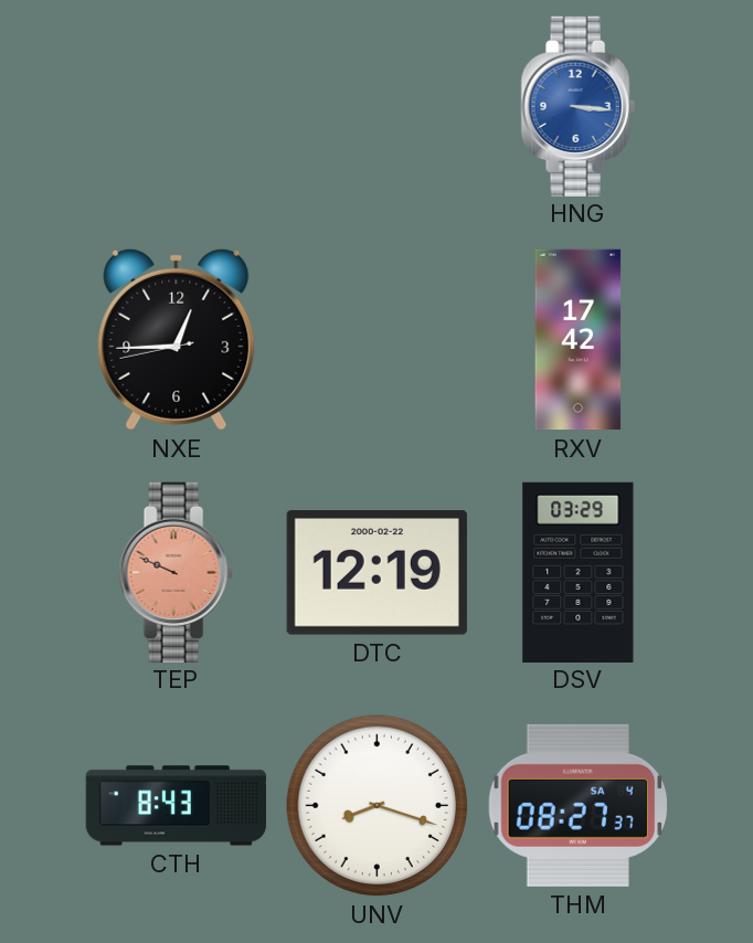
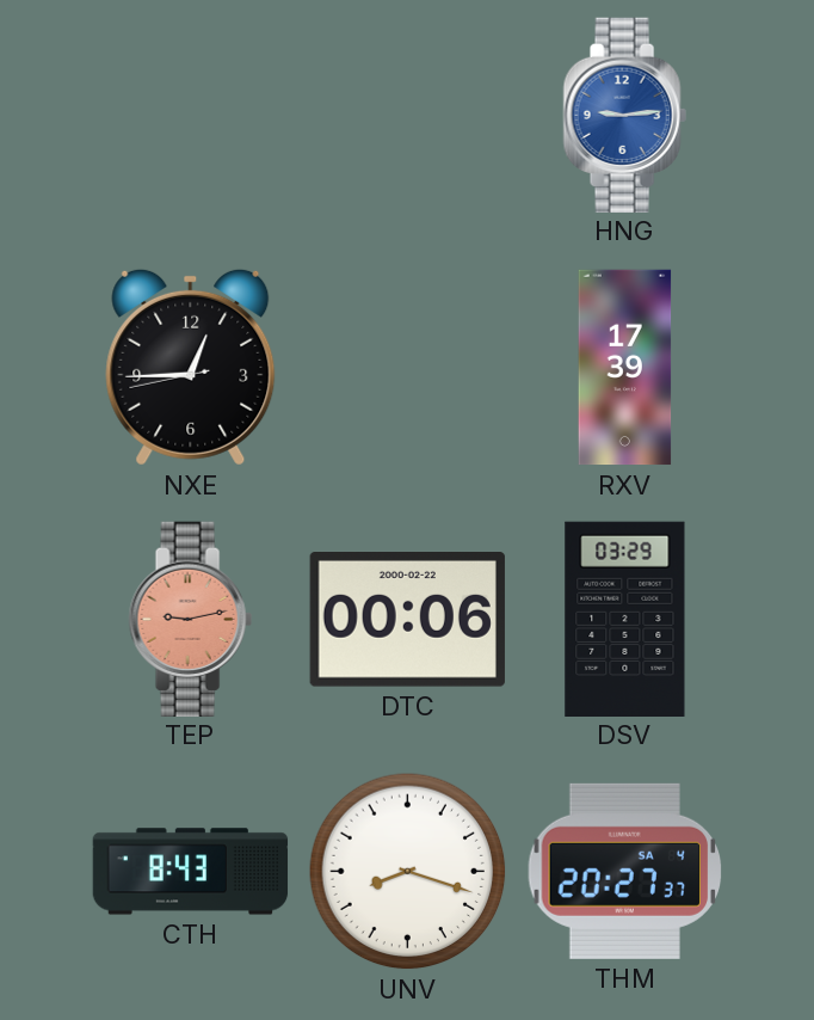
HNG: 3:16 -> 9:14 (624, 115)
RXV: 17:42 -> 17:39 (625, 368)
TEP: 9:49 -> 9:13 (190, 619)
DTC: 12:19 -> 00:06 (407, 620)
THM: 08:27 -> 20:27 (625, 871)
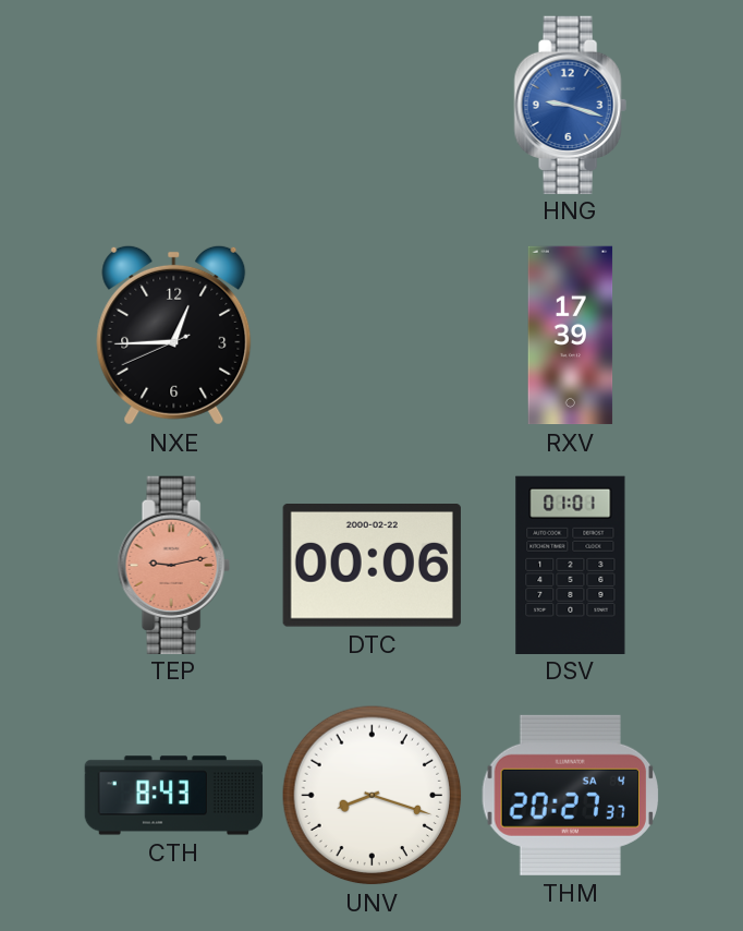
HNG: 9:14 -> 9:18 (570, 105)
NXE: 12:44:43 -> 12:44:41 (174, 335)
DSV: 03:29 -> 01:01 (571, 565)
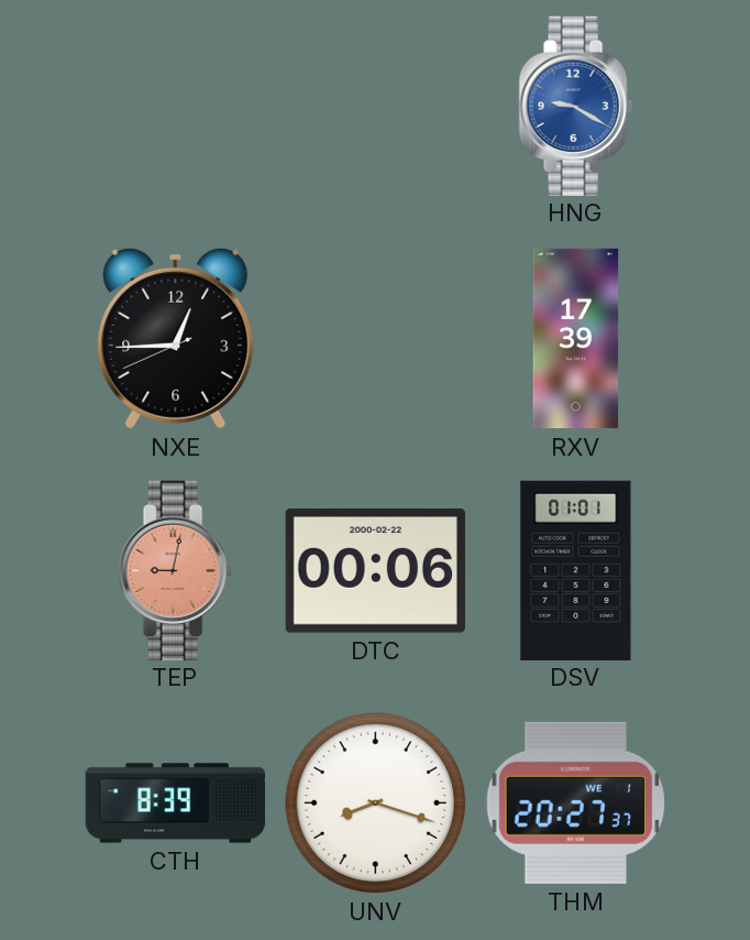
HNG: 9:18 -> 9:20 (575, 106)
TEP: 9:13 -> 9:02 (175, 570)
CTH: 8:43 -> 8:39 (176, 804)
THM date: SA 4 -> WE 1 (576, 802)
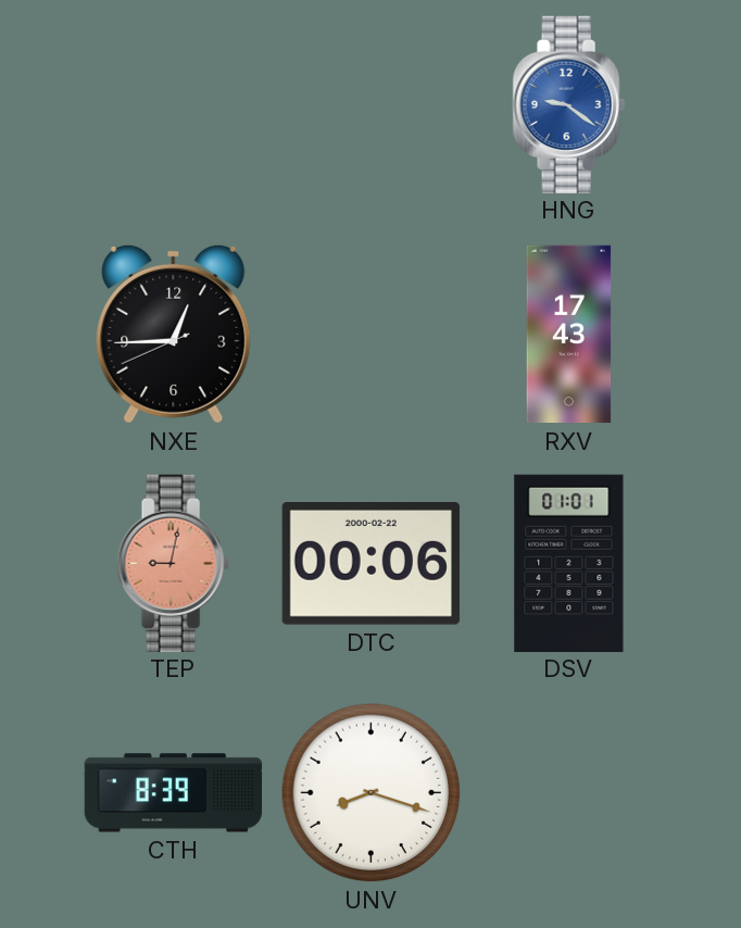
HNG: 9:20 -> 9:21 (568, 104)
RXV: 17:39 -> 17:43 (569, 335)
THM: 20:27 -> none (576, 802)
